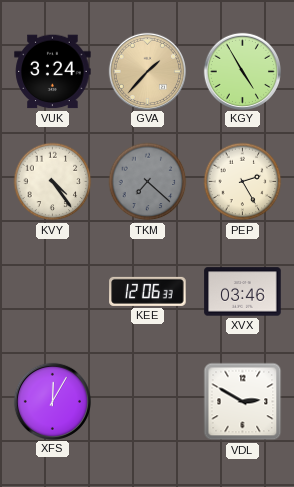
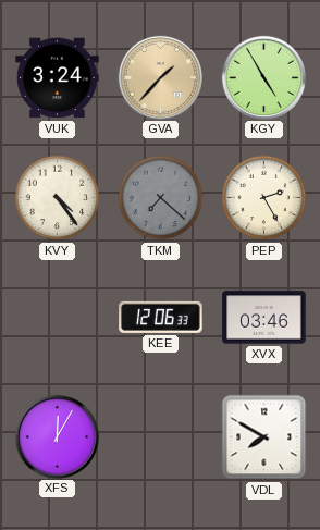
VDL: 2:50 -> 7:50 (264, 437)
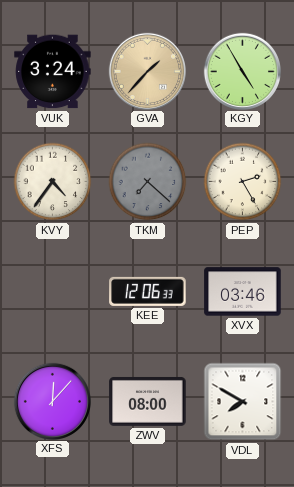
KVY: 4:24 -> 4:36 (53, 182)
XFS: 12:05 -> 12:07 (52, 401)
ZWV: none -> 08:00 (148, 401)
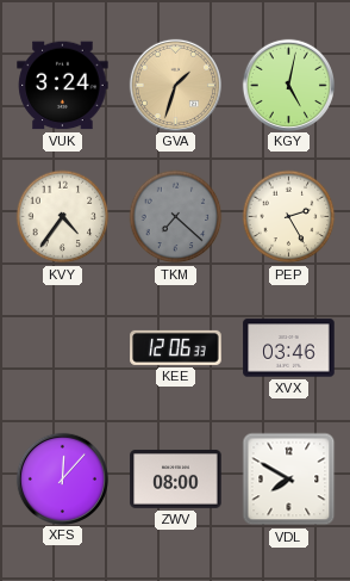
GVA: 1:37 -> 1:33 (175, 85)
KGY: 4:55 -> 5:02 (288, 85)
